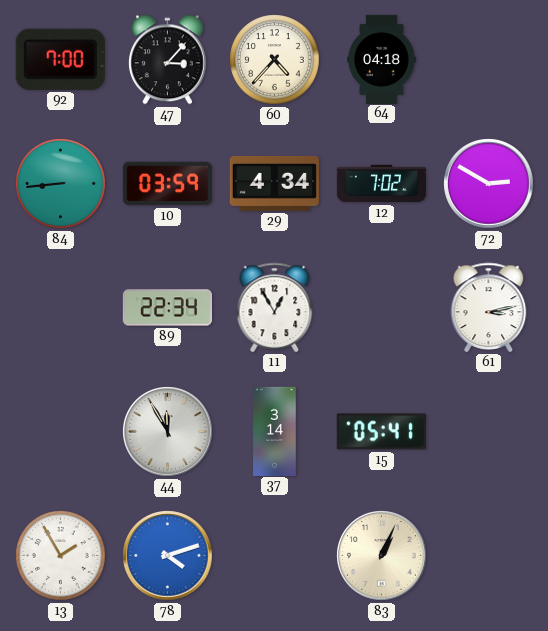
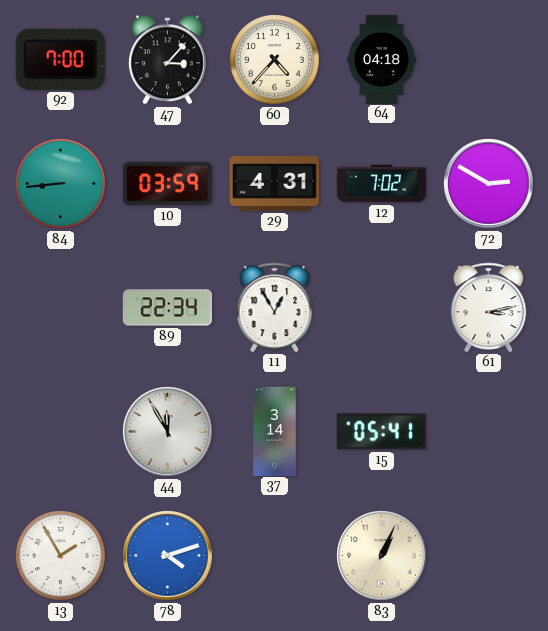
29: 4:34 -> 4:31 (274, 183)
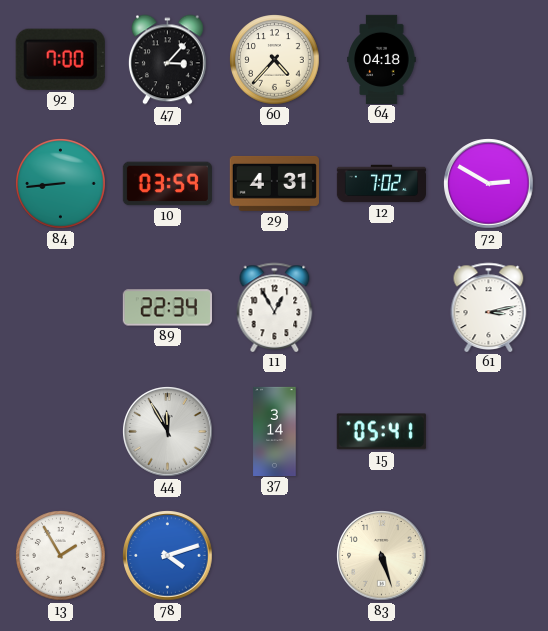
83: 1:04 -> 5:27 (382, 556)
